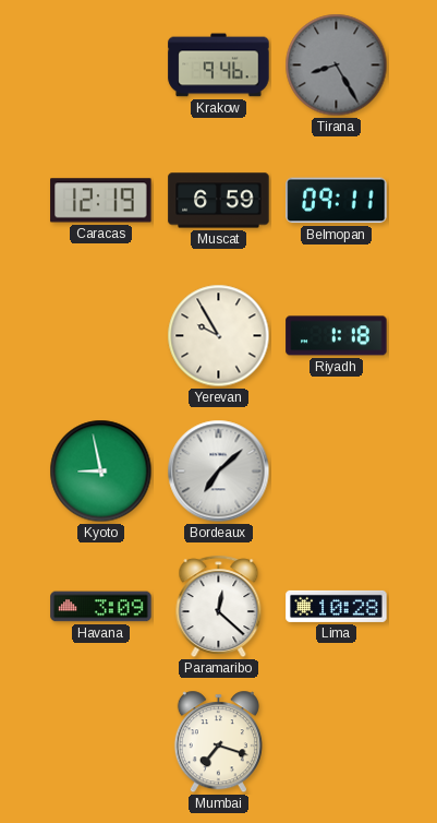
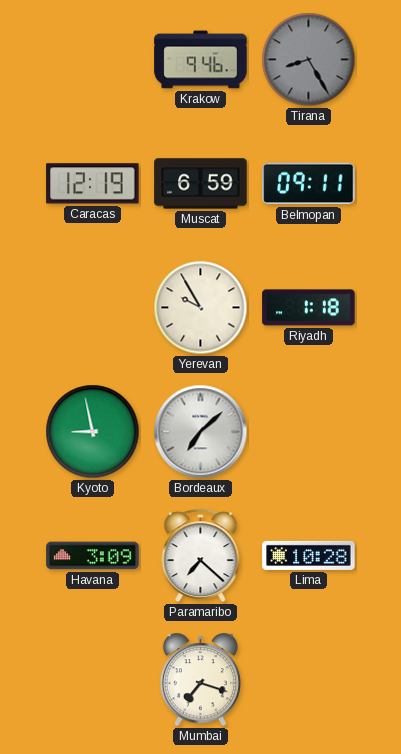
Paramaribo: 12:22 -> 7:22 (201, 556)
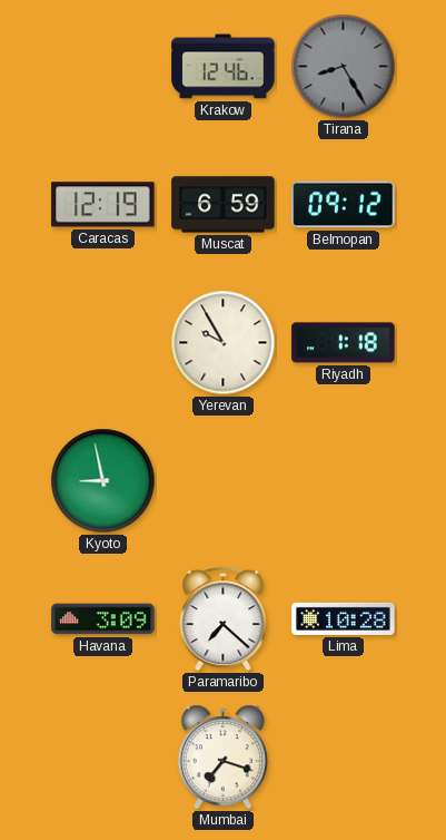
Krakow: 9:46 -> 12:46 (224, 67)
Belmopan: 09:11 -> 09:12 (344, 205)
Bordeaux: 7:08 -> none (201, 432)
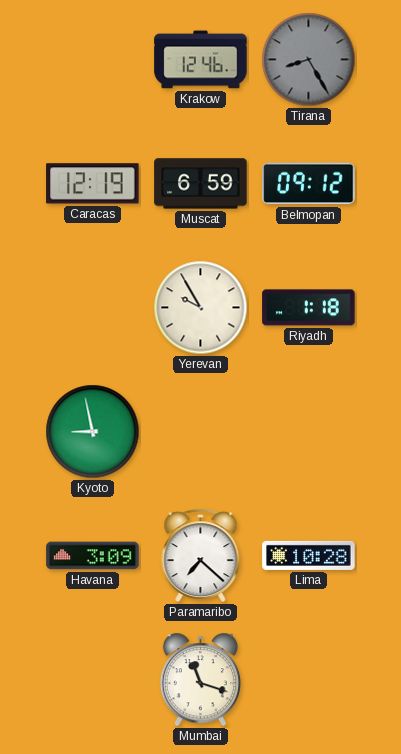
Mumbai: 7:18 -> 11:18 (200, 680)
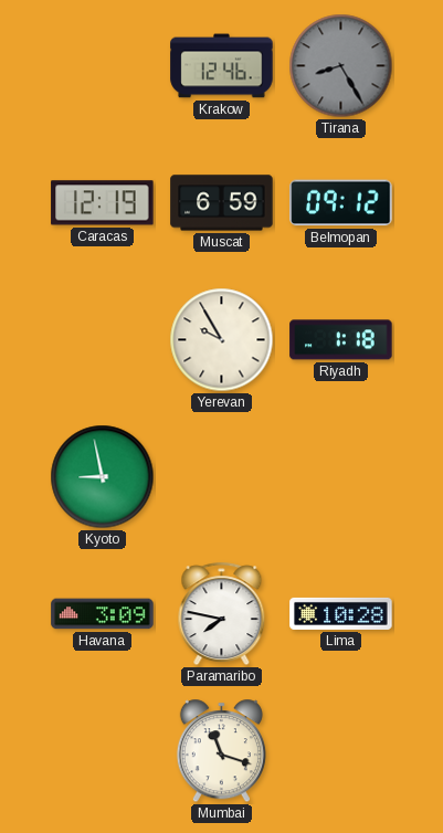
Paramaribo: 7:22 -> 7:47 (222, 614)
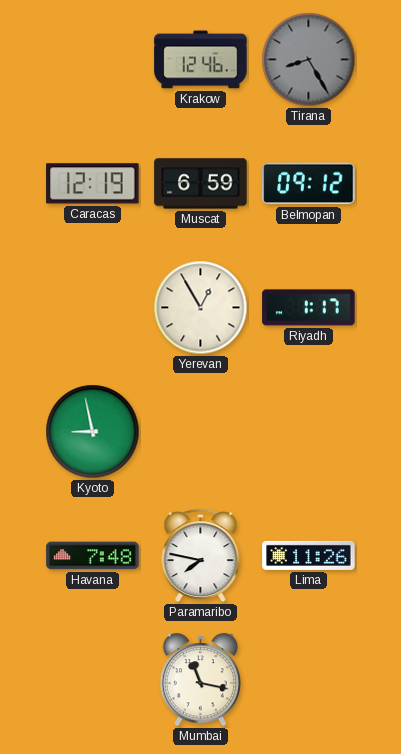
Yerevan: 9:55 -> 12:55 (201, 308)
Riyadh: 1:18 -> 1:17 (309, 308)
Havana: 3:09 -> 7:48 (93, 556)
Lima: 10:28 -> 11:26 (309, 555)
Mumbai: 11:18 -> 11:17 (200, 680)
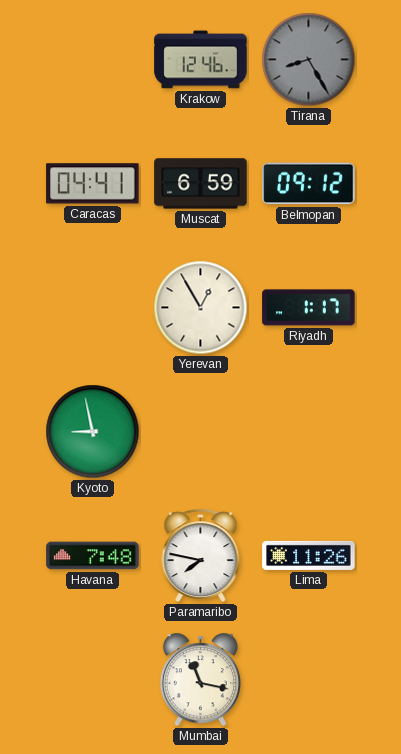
Caracas: 12:19 -> 04:41 (93, 184)
